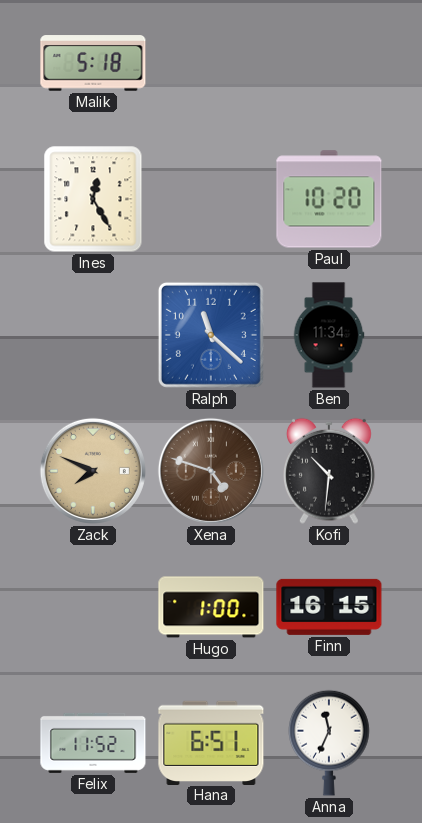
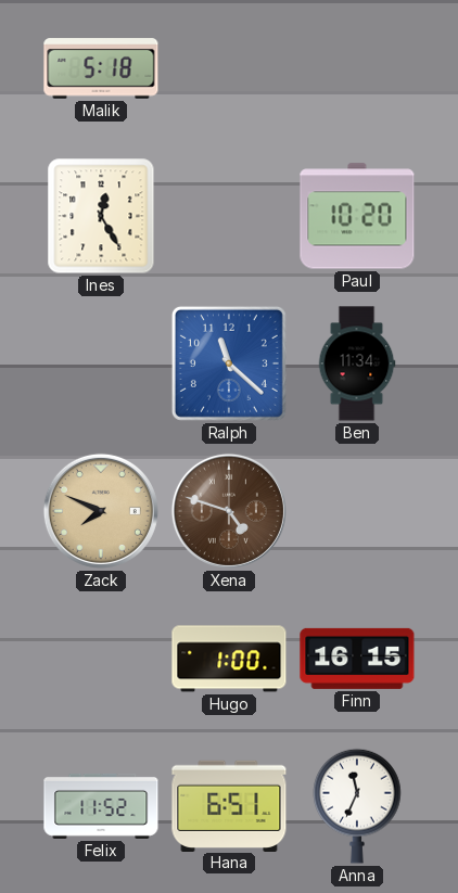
Kofi: 10:31 -> none (330, 471)
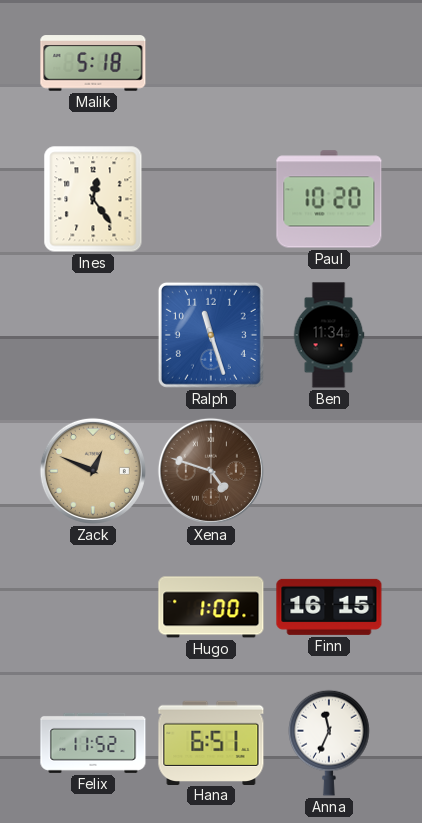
Ines: 12:25 -> 12:24 (93, 199)
Ralph: 11:22 -> 11:27 (211, 335)
Zack: 7:49 -> 12:49 (93, 471)
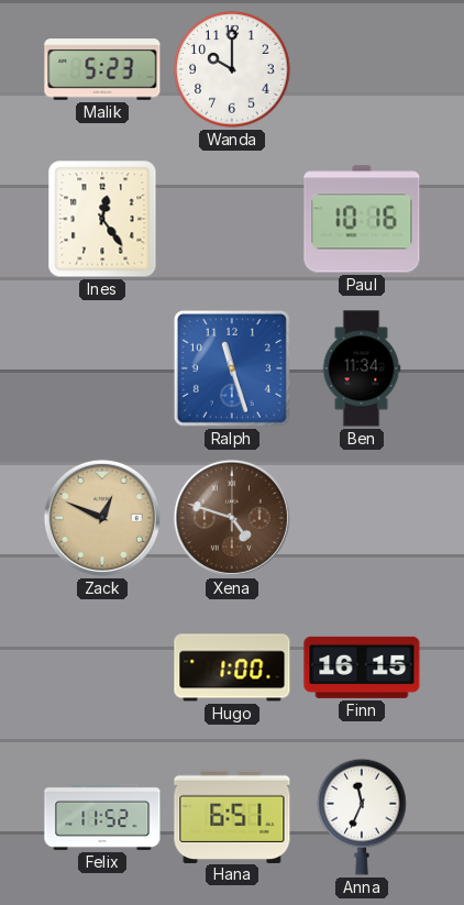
Malik: 5:18 -> 5:23 (102, 69)
Wanda: none -> 10:00 (232, 69)
Paul: 10:20 -> 10:16 (362, 219)
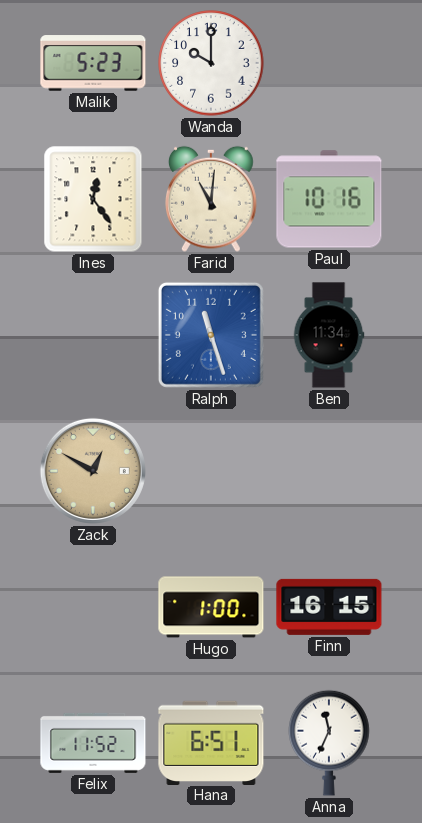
Farid: none -> 11:01 (212, 199)
Zack: 12:49 -> 12:50 (93, 471)
Xena: 4:48 -> none (232, 518)
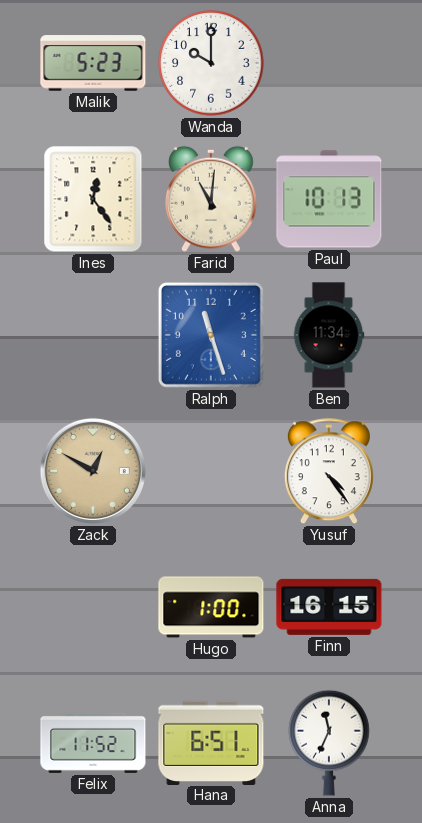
Paul: 10:16 -> 10:13 (329, 199)
Yusuf: none -> 4:24 (329, 472)
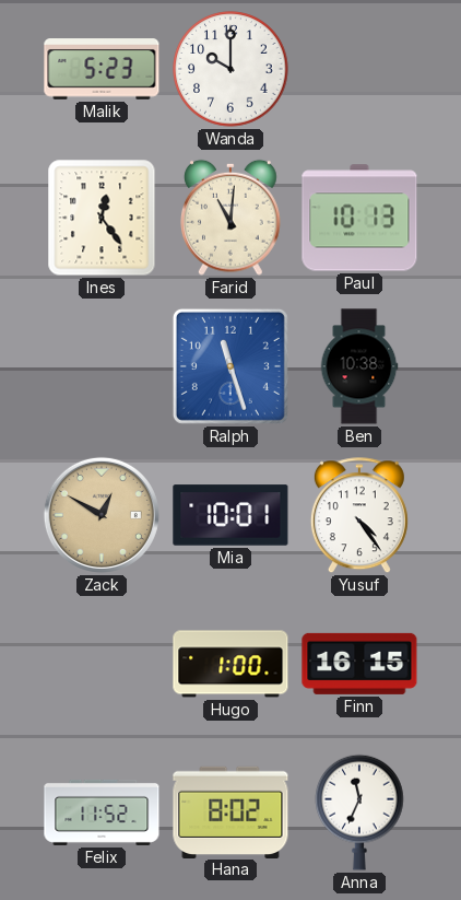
Ben: 11:34 -> 10:38 (359, 366)
Mia: none -> 10:01 (230, 515)
Hana: 6:51 -> 8:02 (230, 811)
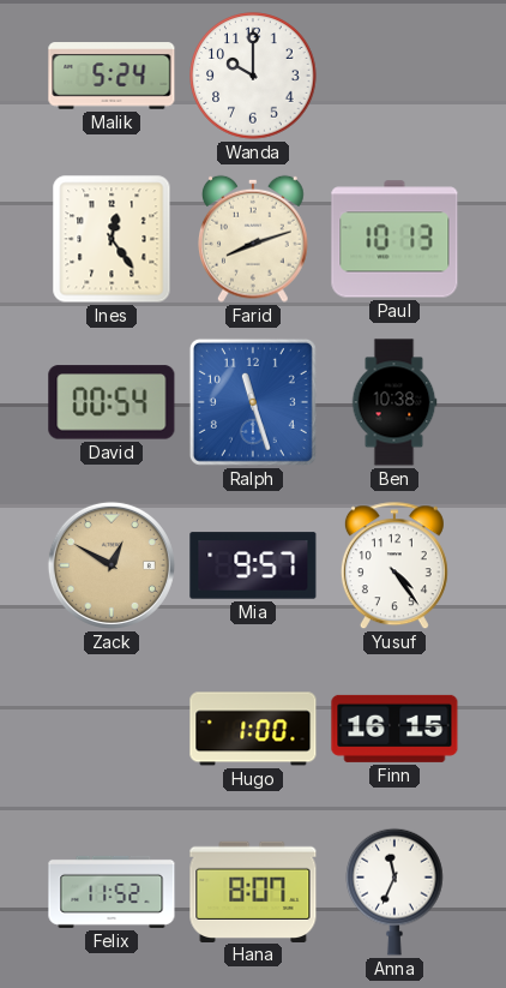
Malik: 5:23 -> 5:24 (112, 76)
Farid: 11:01 -> 8:12 (254, 239)
David: none -> 00:54 (112, 402)
Mia: 10:01 -> 9:57 (253, 565)
Hana: 8:02 -> 8:07 (253, 891)
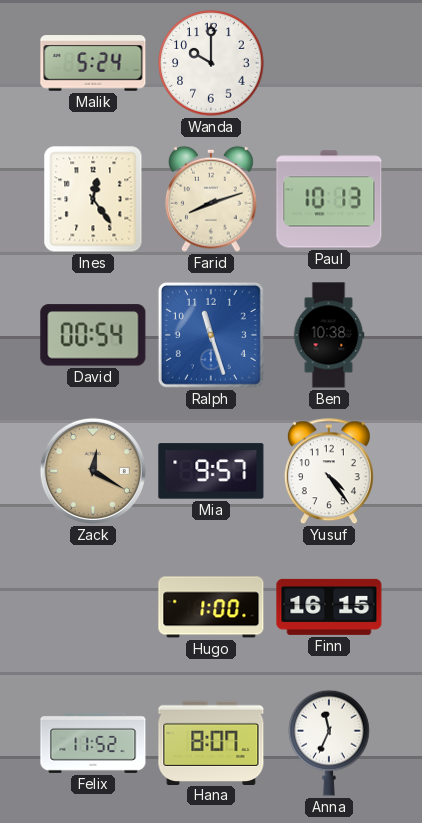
Zack: 12:50 -> 12:20 (93, 471)
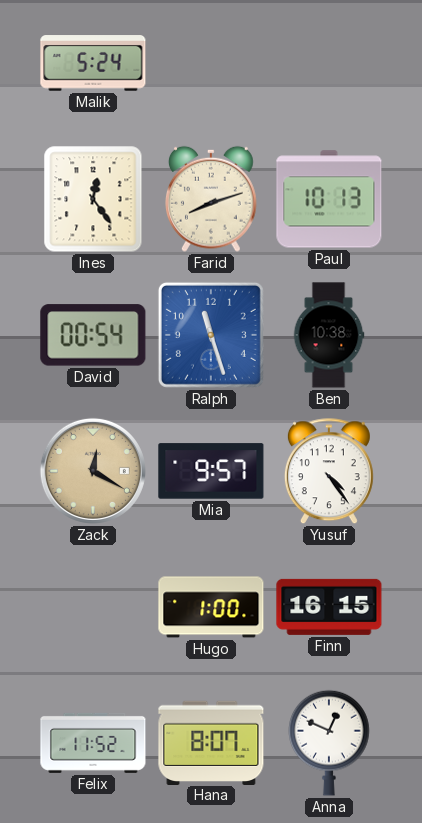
Wanda: 10:00 -> none (211, 63)
Anna: 11:34 -> 12:49 (329, 743)
